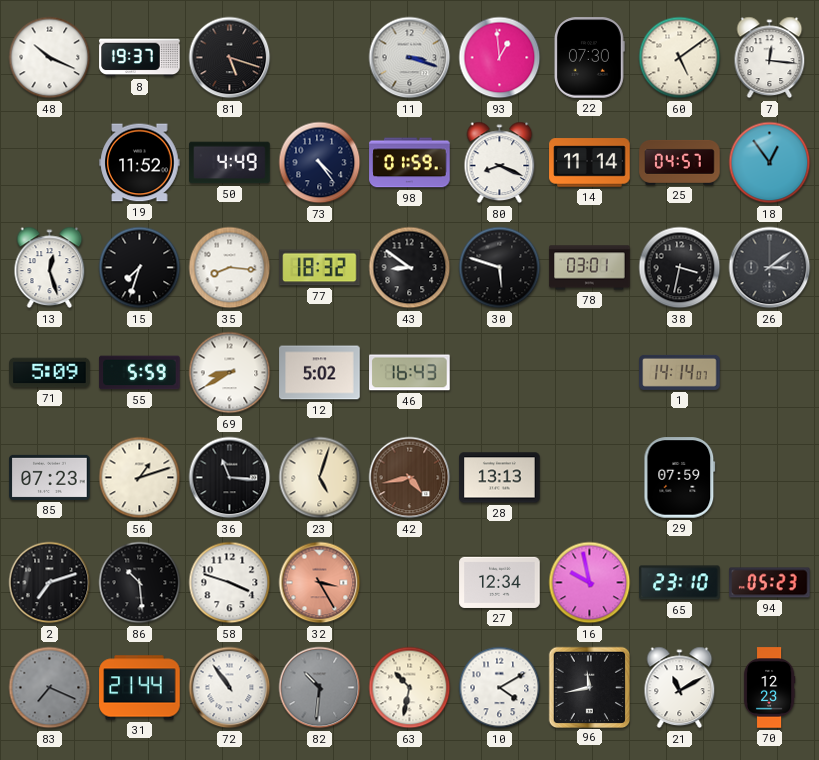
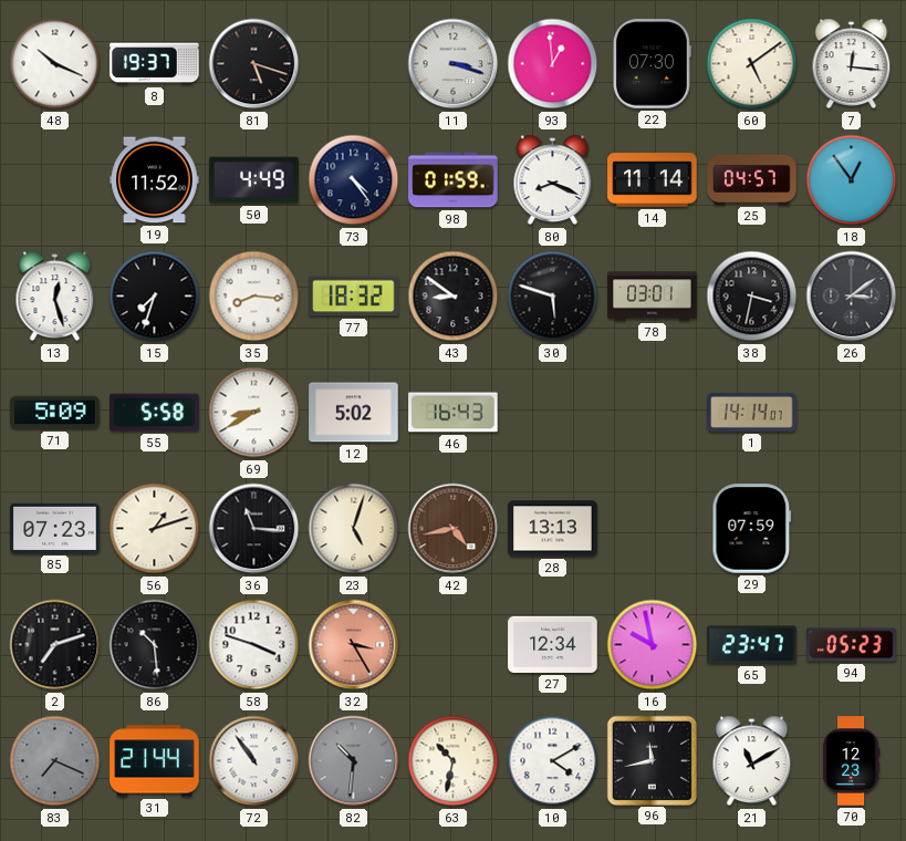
55: 5:59 -> 5:58 (155, 413)
65: 23:10 -> 23:47 (752, 645)
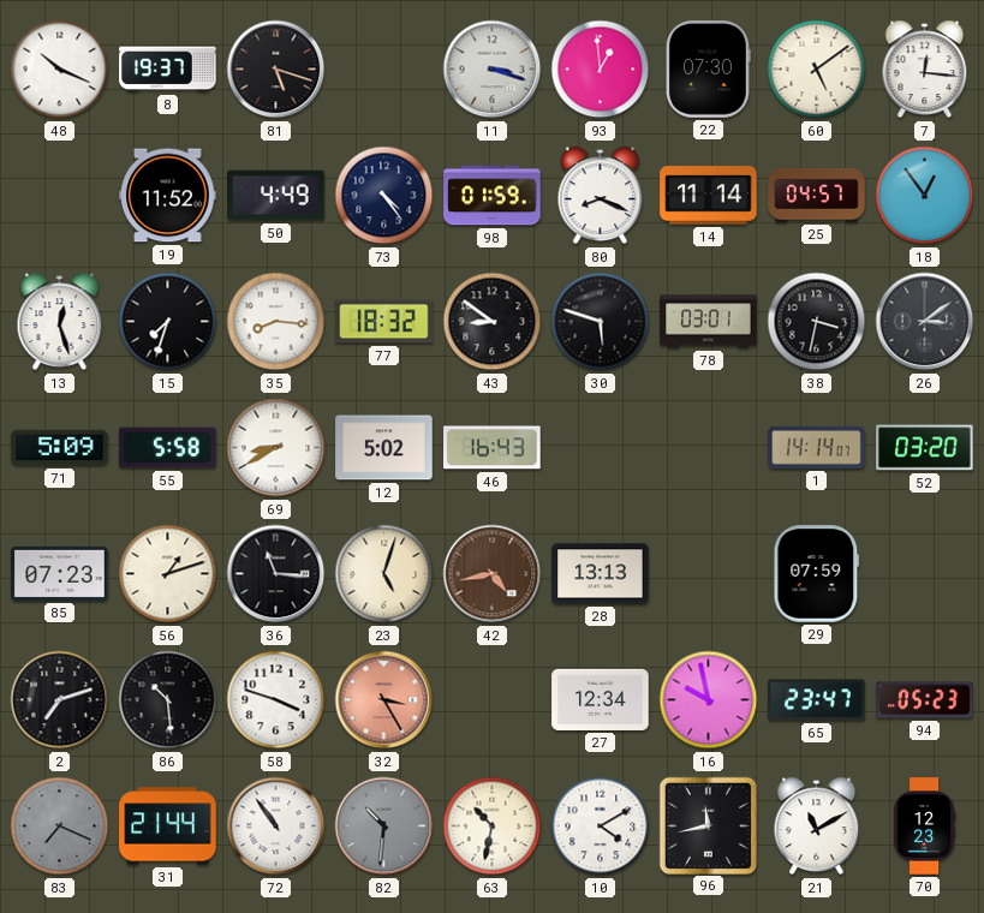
52: none -> 03:20 (925, 448)
